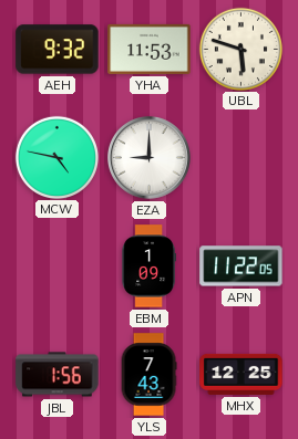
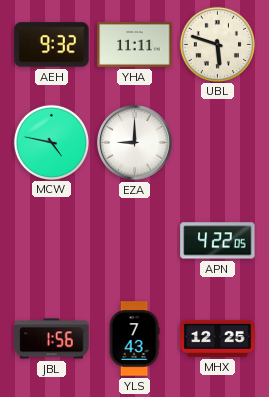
YHA: 11:53 -> 11:11 (135, 44)
EBM: 1:09 -> none (148, 266)
APN: 11:22 -> 4:22 (218, 241)
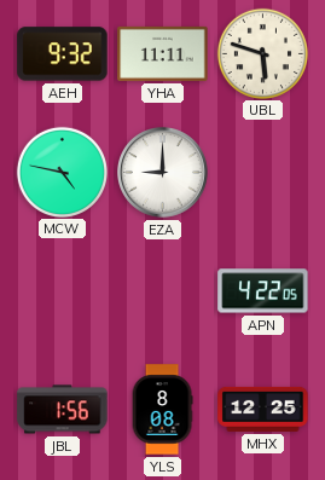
YLS: 7:43 -> 8:08 (162, 410)
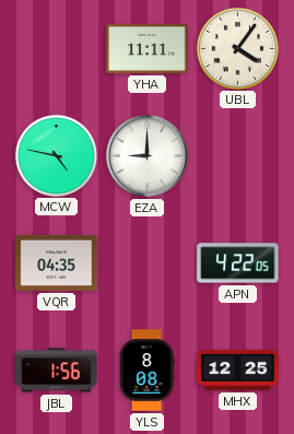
AEH: 9:32 -> none (63, 54)
UBL: 5:48 -> 4:06 (237, 48)
VQR: none -> 04:35 (57, 262)
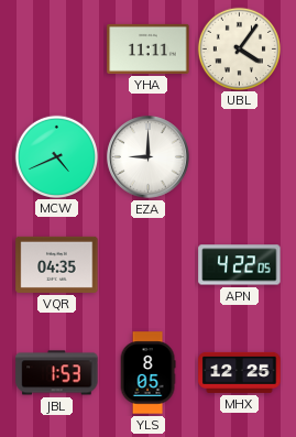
MCW: 4:47 -> 4:41 (56, 156)
JBL: 1:56 -> 1:53 (57, 373)
YLS: 8:08 -> 8:05 (147, 373)
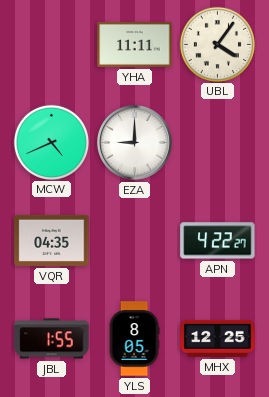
APN: 4:22:05 -> 4:22:27 (218, 241)
JBL: 1:53 -> 1:55 (52, 339)
